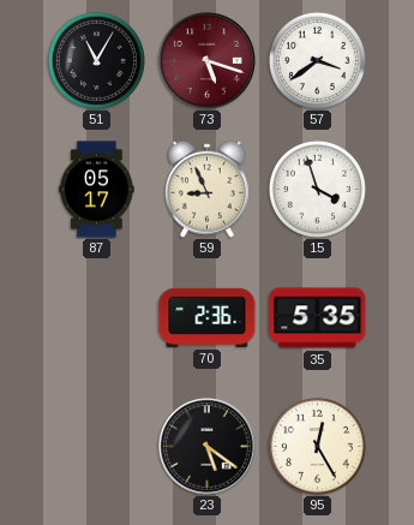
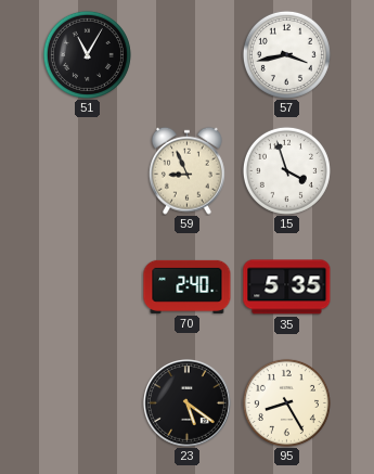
73: 5:18 -> none (208, 61)
57: 3:39 -> 3:43 (286, 54)
87: 05:17 -> none (97, 190)
70: 2:36 -> 2:40 (188, 286)
95: 12:25 -> 8:25 (286, 402)
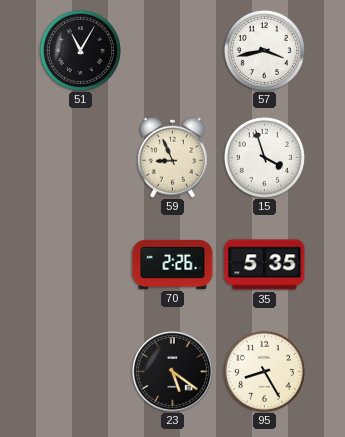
70: 2:40 -> 2:26 (173, 264)
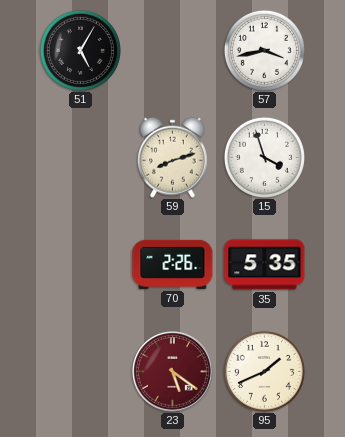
51: 11:05 -> 5:05 (80, 50)
59: 8:56 -> 8:12 (172, 157)
23 dial: black -> burgundy (173, 372)
95: 8:25 -> 1:41 (264, 371)
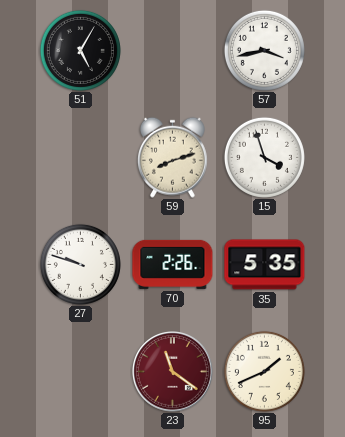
27: none -> 9:48 (80, 264)
23: 5:21 -> 11:21 (173, 372)
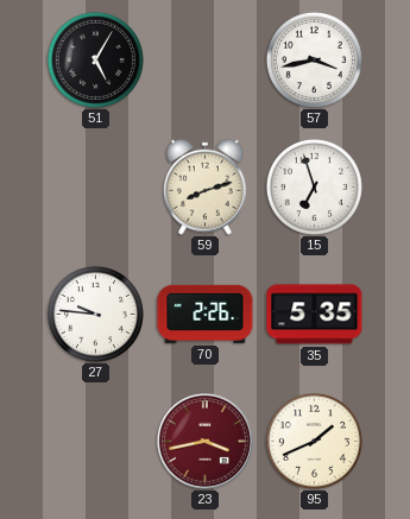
15: 3:57 -> 6:57 (314, 186)
27: 9:48 -> 9:46 (95, 314)
23: 11:21 -> 3:43 (206, 442)
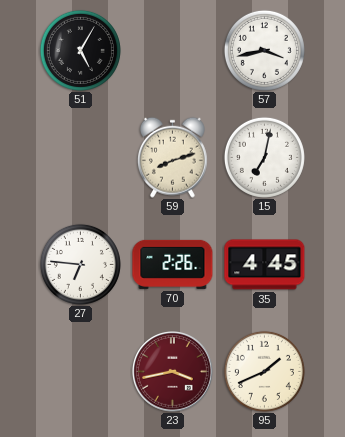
15: 6:57 -> 7:02 (264, 157)
27: 9:46 -> 6:46 (80, 264)
35: 5:35 -> 4:45 (265, 265)
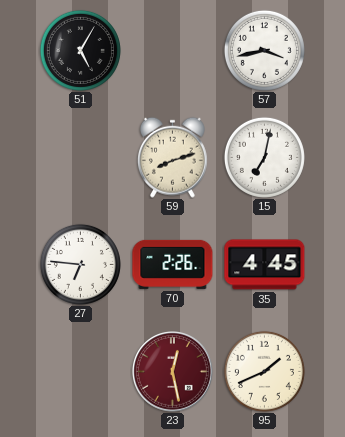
23: 3:43 -> 12:28 (173, 372)
